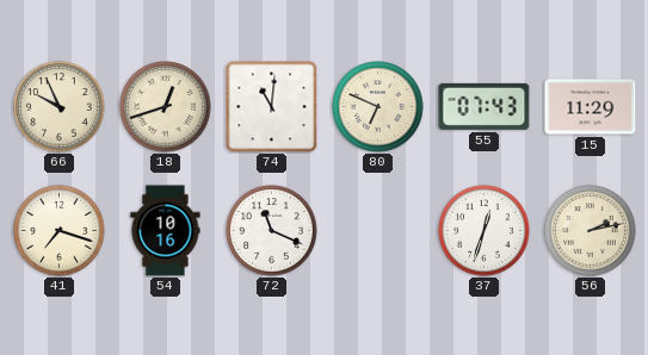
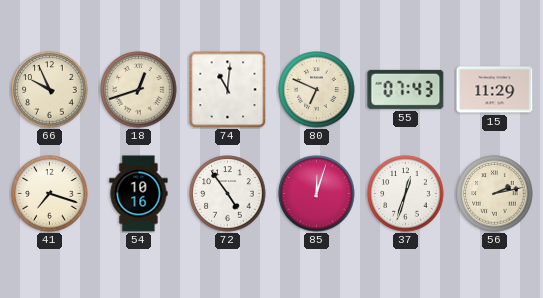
72: 11:19 -> 4:54 (228, 194)
85: none -> 12:03 (317, 194)
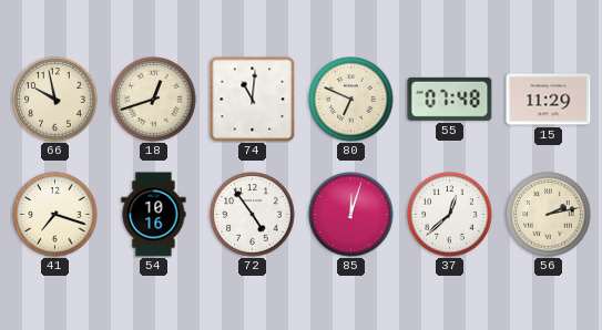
66: 9:56 -> 9:58 (55, 100)
55: 07:43 -> 07:48 (450, 99)
37: 12:33 -> 12:38 (450, 215)
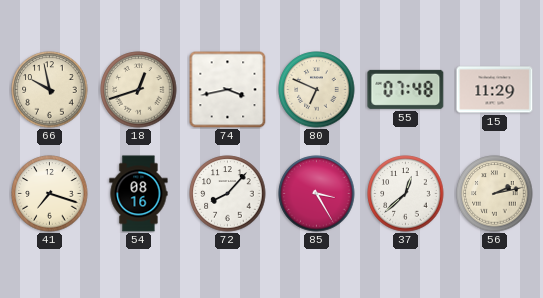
74: 11:01 -> 3:43 (227, 89)
54: 10:16 -> 08:16 (139, 194)
72: 4:54 -> 8:07 (228, 194)
85: 12:03 -> 3:25 (317, 194)
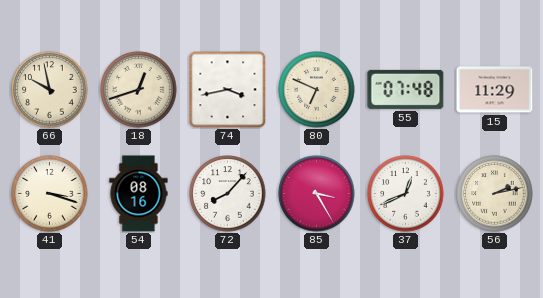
41: 7:18 -> 3:18 (50, 194)
37: 12:38 -> 12:41 (406, 194)
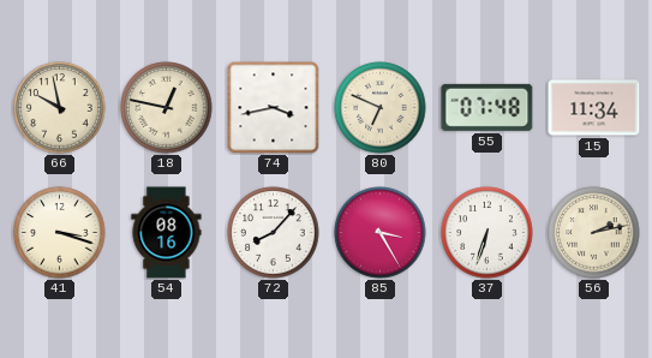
18: 12:42 -> 12:47 (167, 108)
15: 11:29 -> 11:34 (594, 108)
37: 12:41 -> 6:33 (487, 233)
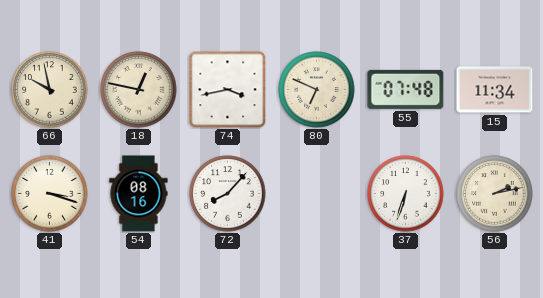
85: 3:25 -> none (381, 233)
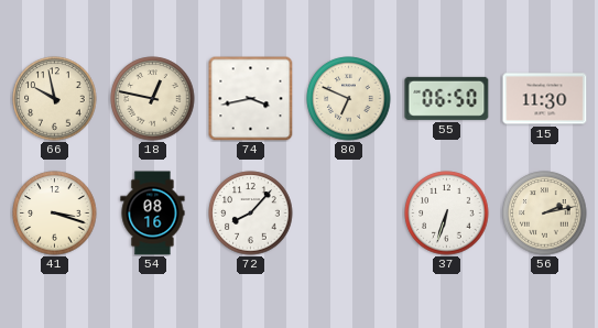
55: 07:48 -> 06:50 (447, 98)
15: 11:34 -> 11:30 (545, 99)
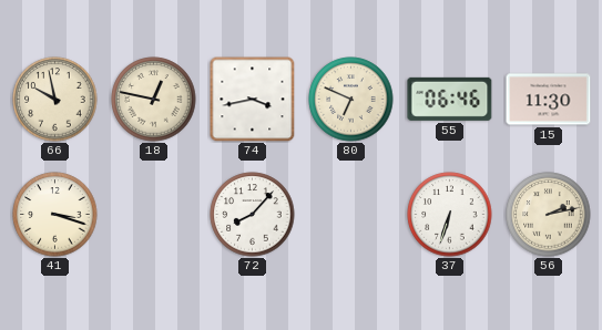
55: 06:50 -> 06:46 (450, 99)
54: 08:16 -> none (153, 214)
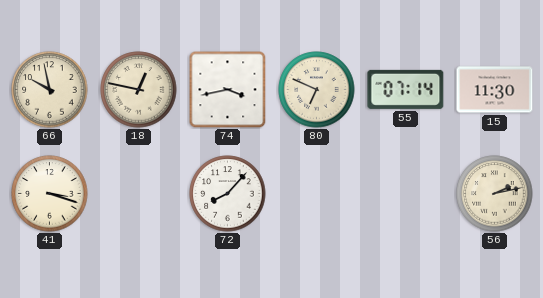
55: 06:46 -> 07:14 (406, 89)
37: 6:33 -> none (450, 215)
